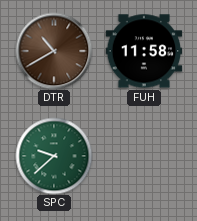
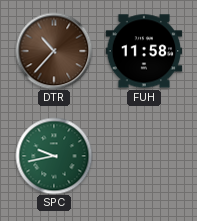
DTR: 10:40 -> 10:37 (54, 51)
SPC: 9:38 -> 9:43 (54, 156)
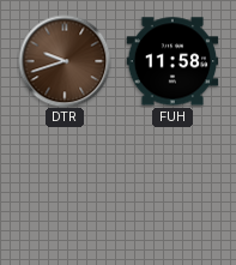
DTR: 10:37 -> 9:42 (65, 61)
SPC: 9:43 -> none (54, 156)
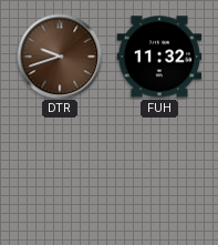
FUH: 11:58 -> 11:32 (159, 57)
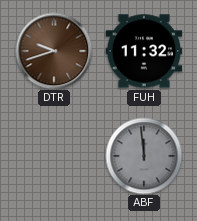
ABF: none -> 11:59 (144, 156)
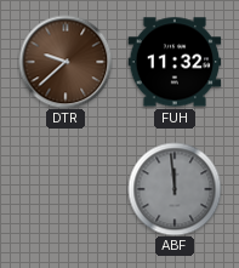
DTR: 9:42 -> 9:38 (66, 62)
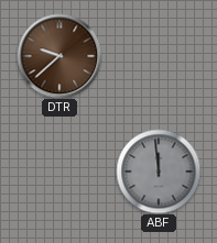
FUH: 11:32 -> none (175, 62)
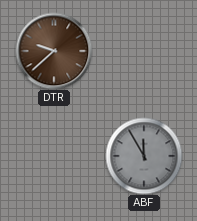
ABF: 11:59 -> 11:55 (144, 156)
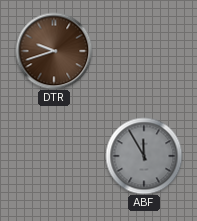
DTR: 9:38 -> 9:42 (54, 51)
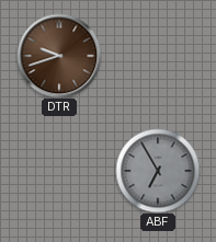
ABF: 11:55 -> 6:55 (158, 171)
